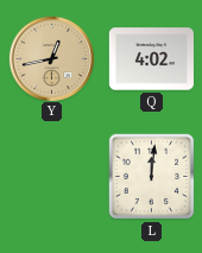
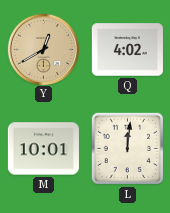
Y: 12:43 -> 12:40 (43, 49)
M: none -> 10:01 (43, 149)
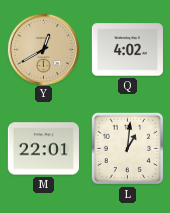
M: 10:01 -> 22:01 (43, 149)
L: 12:01 -> 1:01 (128, 149)
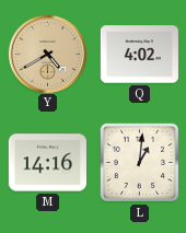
Y: 12:40 -> 4:40 (47, 54)
M: 22:01 -> 14:16 (47, 163)
